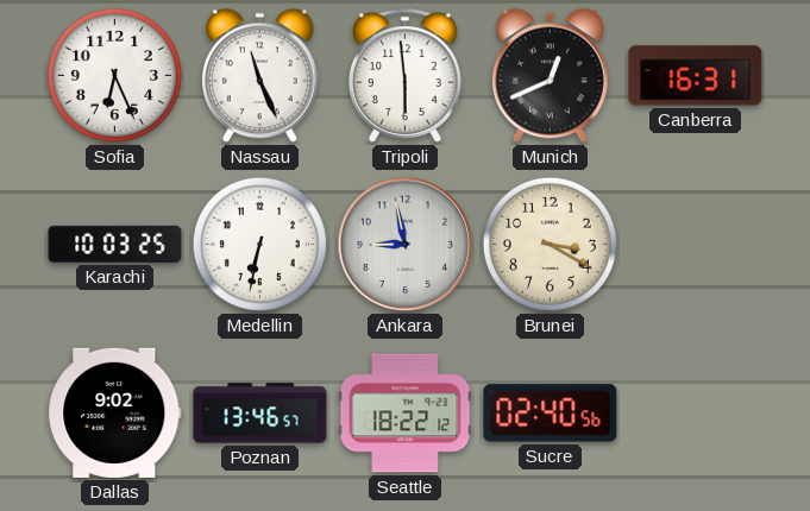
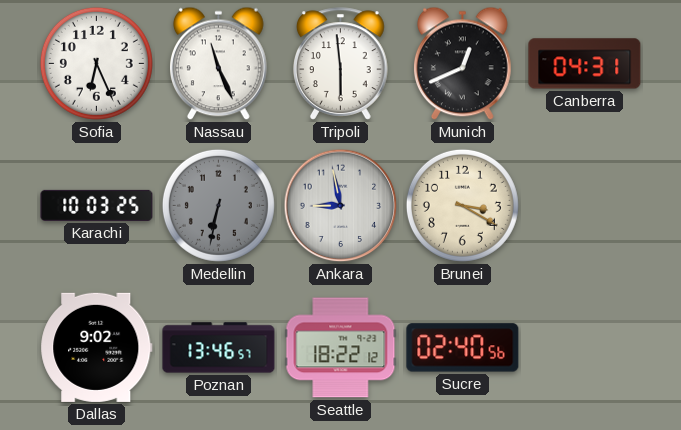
Canberra: 16:31 -> 04:31 (585, 64)
Medellin dial: white -> grey (218, 205)
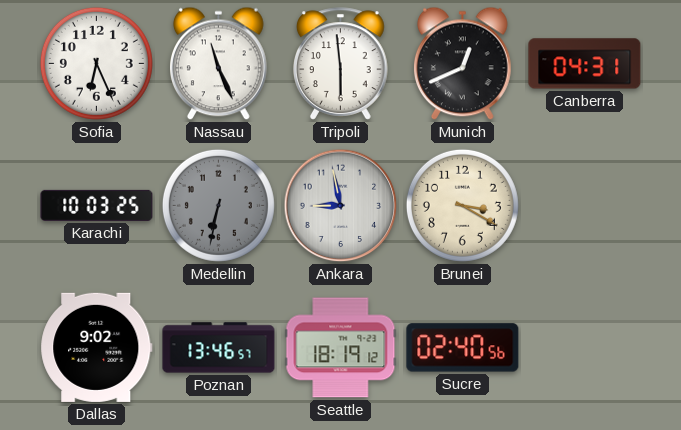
Seattle: 18:22 -> 18:19 (341, 348)
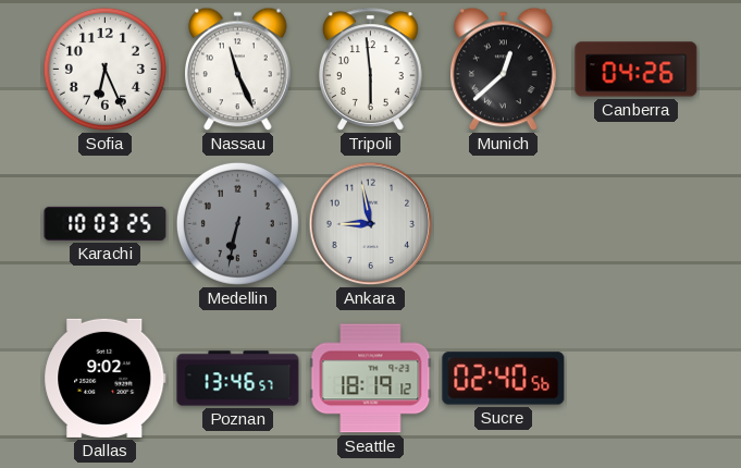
Munich: 12:41 -> 12:38 (504, 70)
Canberra: 04:31 -> 04:26 (637, 70)
Brunei: 3:20 -> none (462, 205)
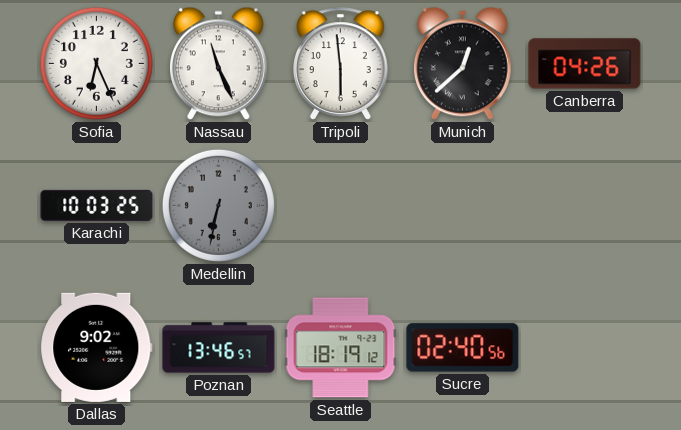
Ankara: 8:58 -> none (371, 224)
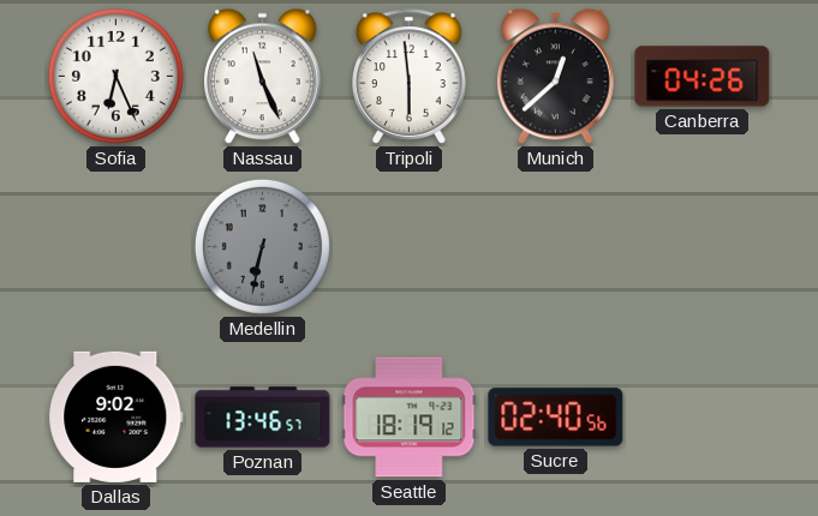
Karachi: 10:03 -> none (97, 205)
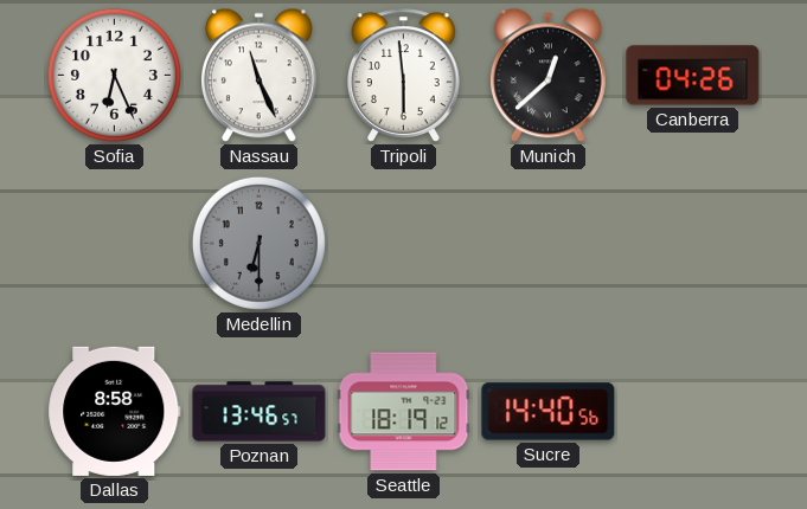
Medellin: 6:32 -> 6:30 (258, 243)
Dallas: 9:02 -> 8:58 (115, 411)
Sucre: 02:40 -> 14:40 (549, 412)
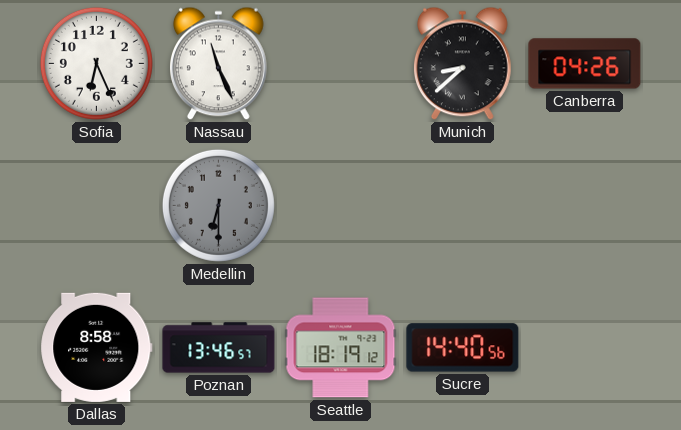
Tripoli: 5:59 -> none (404, 76)
Munich: 12:38 -> 8:38 (463, 64)
